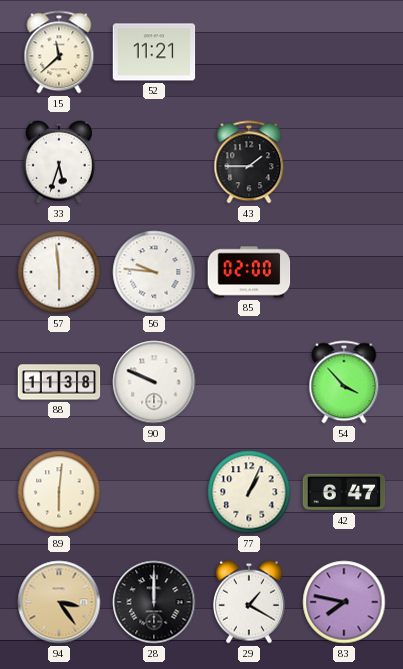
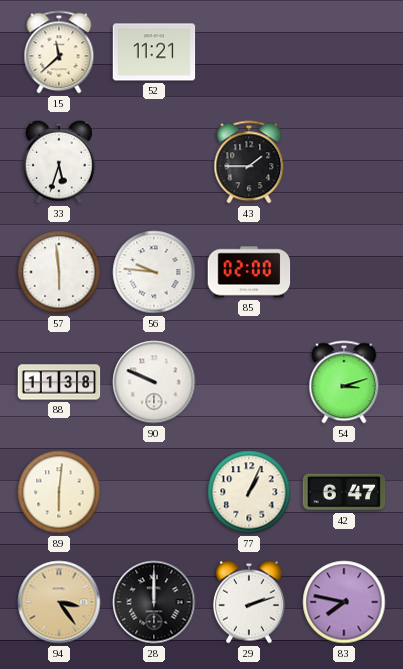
54: 3:53 -> 3:12 (344, 382)
29: 1:20 -> 2:12 (249, 602)
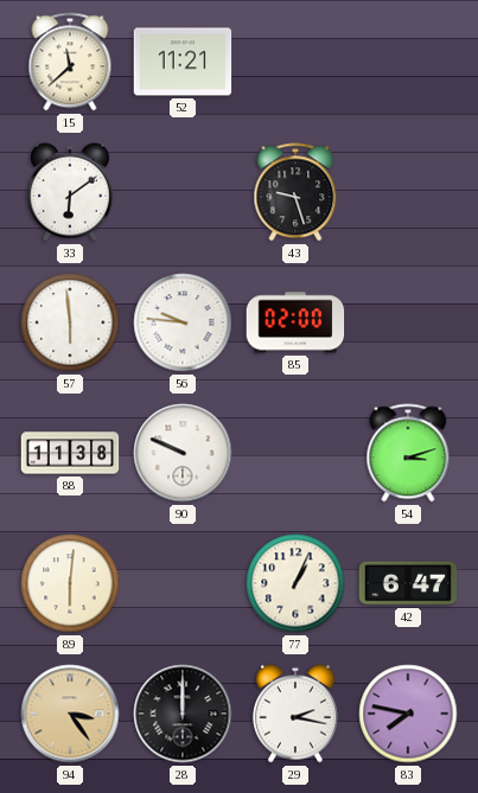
33: 5:33 -> 6:09 (70, 192)
43: 1:45 -> 9:27 (295, 192)
29: 2:12 -> 2:17 (295, 714)
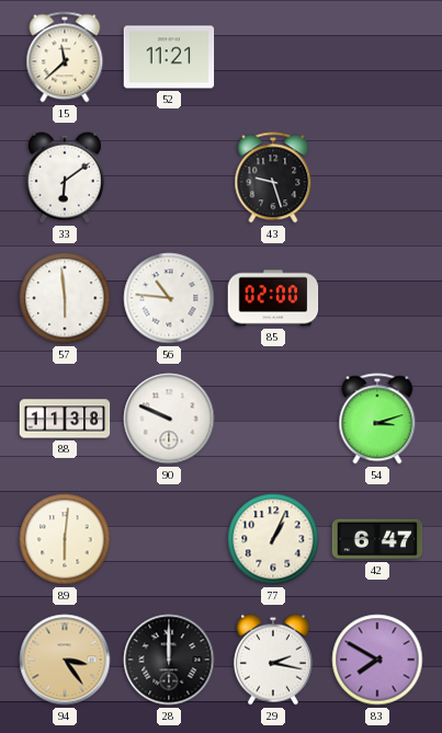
56: 9:46 -> 10:46 (169, 298)
83: 7:47 -> 7:50 (377, 660)
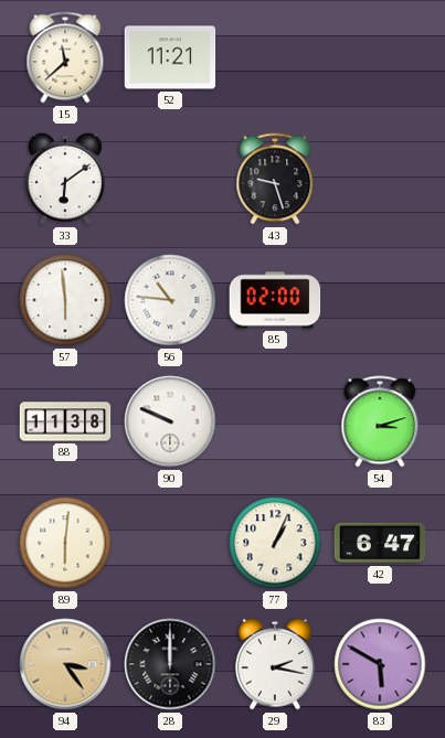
83: 7:50 -> 5:50 (380, 664)
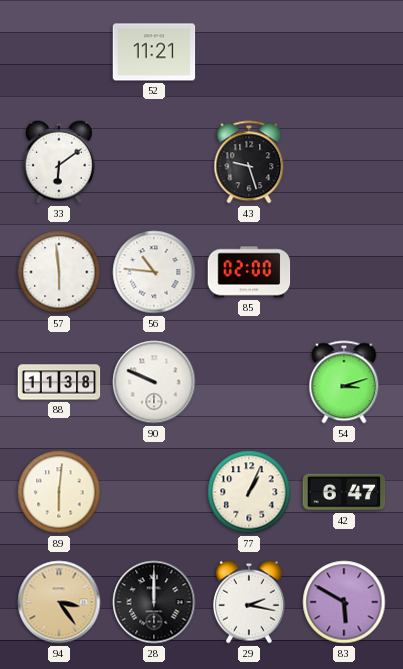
15: 11:38 -> none (65, 57)
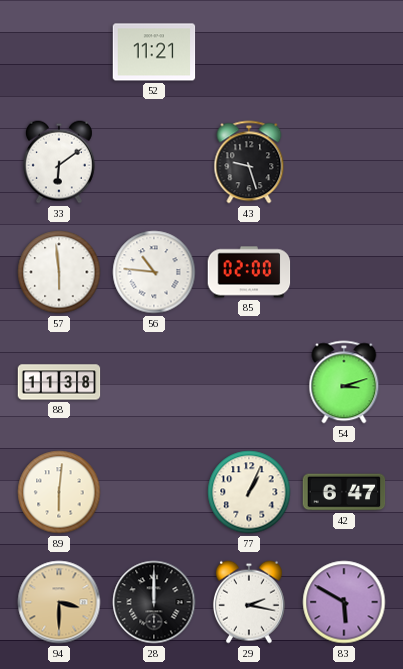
90: 9:49 -> none (154, 382)
94: 3:24 -> 3:30 (59, 602)
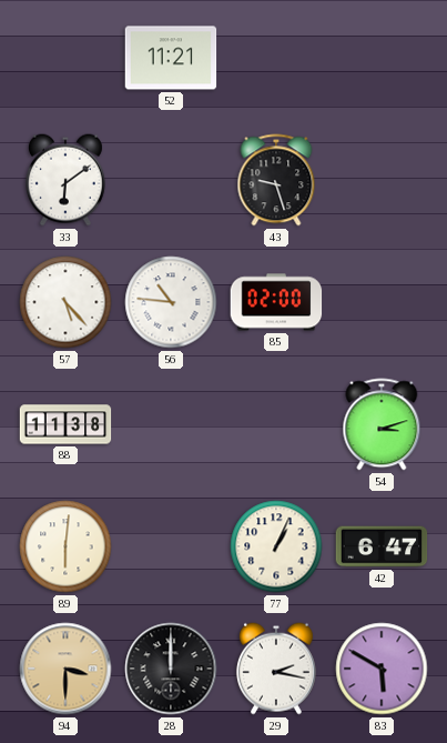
57: 5:59 -> 5:23 (65, 302)
